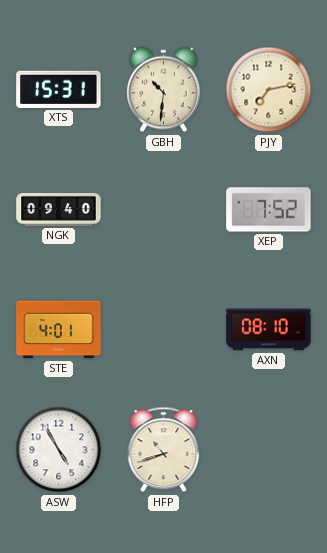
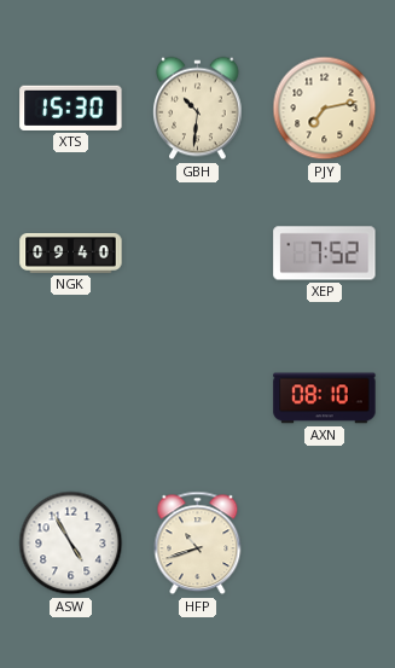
XTS: 15:31 -> 15:30 (71, 108)
STE: 4:01 -> none (59, 330)
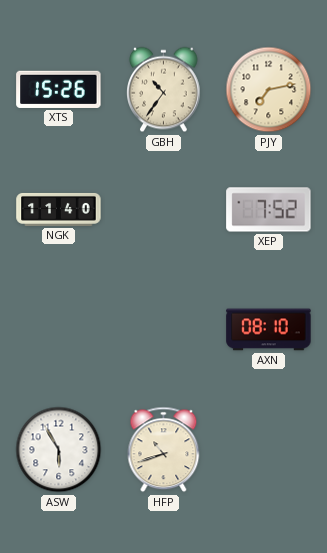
XTS: 15:30 -> 15:26 (59, 89)
GBH: 10:31 -> 10:36 (164, 90)
NGK: 09:40 -> 11:40 (59, 209)
ASW: 4:55 -> 5:55 (59, 450)
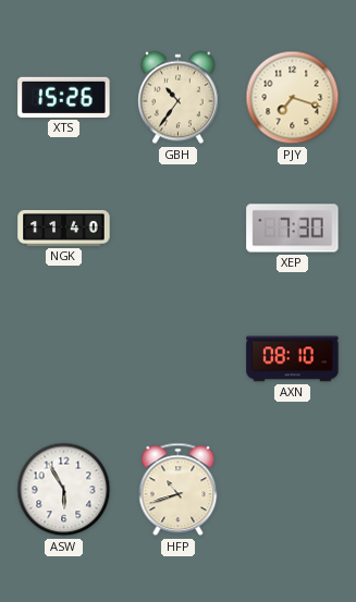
PJY: 7:13 -> 7:18 (293, 98)
XEP: 7:52 -> 7:30 (293, 229)
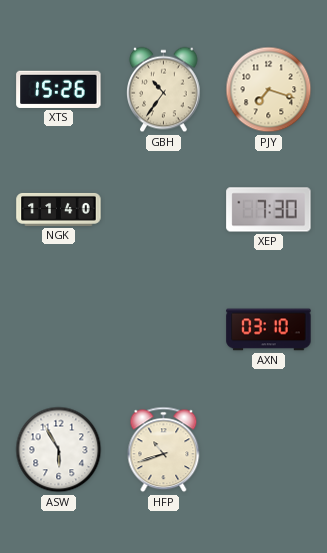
AXN: 08:10 -> 03:10 (269, 330)
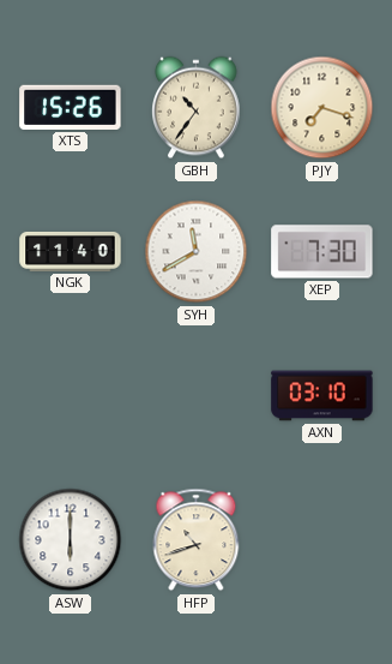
SYH: none -> 11:40 (197, 252)
ASW: 5:55 -> 6:00 (71, 540)
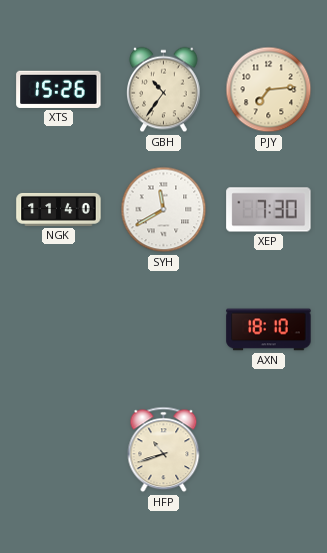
PJY: 7:18 -> 7:14 (269, 90)
AXN: 03:10 -> 18:10 (269, 330)
ASW: 6:00 -> none (71, 540)
